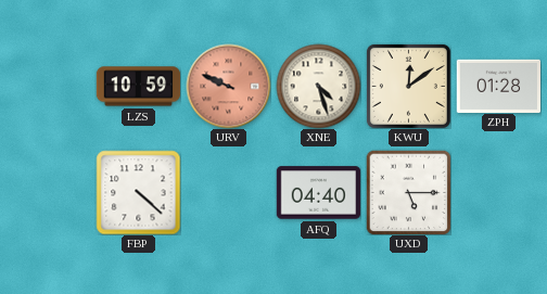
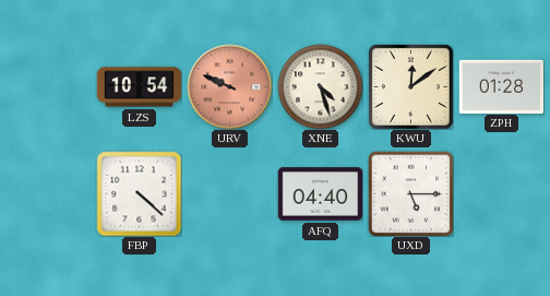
LZS: 10:59 -> 10:54 (139, 87)
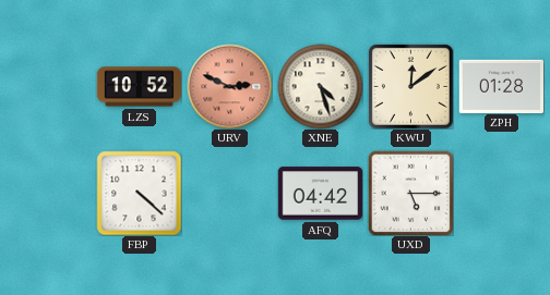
LZS: 10:54 -> 10:52 (139, 87)
URV: 9:49 -> 2:49 (229, 86)
AFQ: 04:40 -> 04:42 (320, 194)
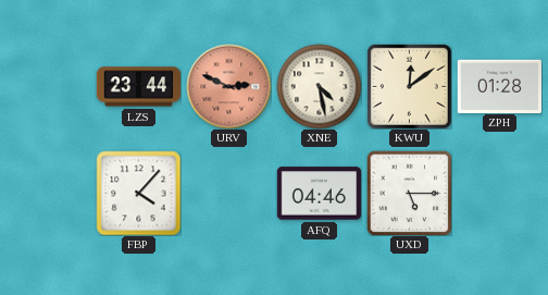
LZS: 10:52 -> 23:44 (138, 87)
XNE: 4:27 -> 4:28 (319, 86)
FBP: 4:22 -> 4:07 (138, 193)
AFQ: 04:42 -> 04:46 (319, 194)
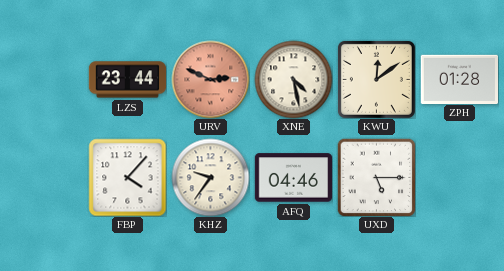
KHZ: none -> 9:36 (210, 177)
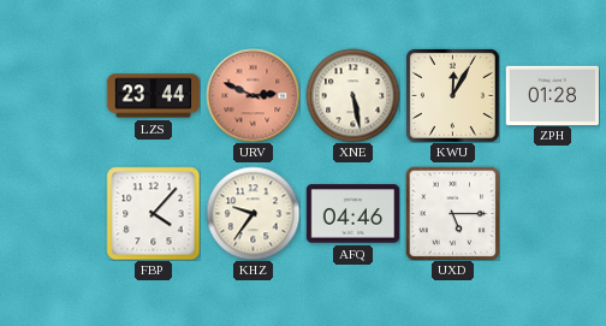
XNE: 4:28 -> 5:28 (352, 95)
KWU: 12:09 -> 12:05 (452, 95)
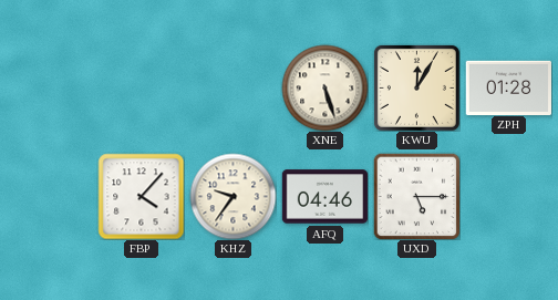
LZS: 23:44 -> none (153, 96)
URV: 2:49 -> none (252, 95)
XNE: 5:28 -> 5:27 (324, 87)
